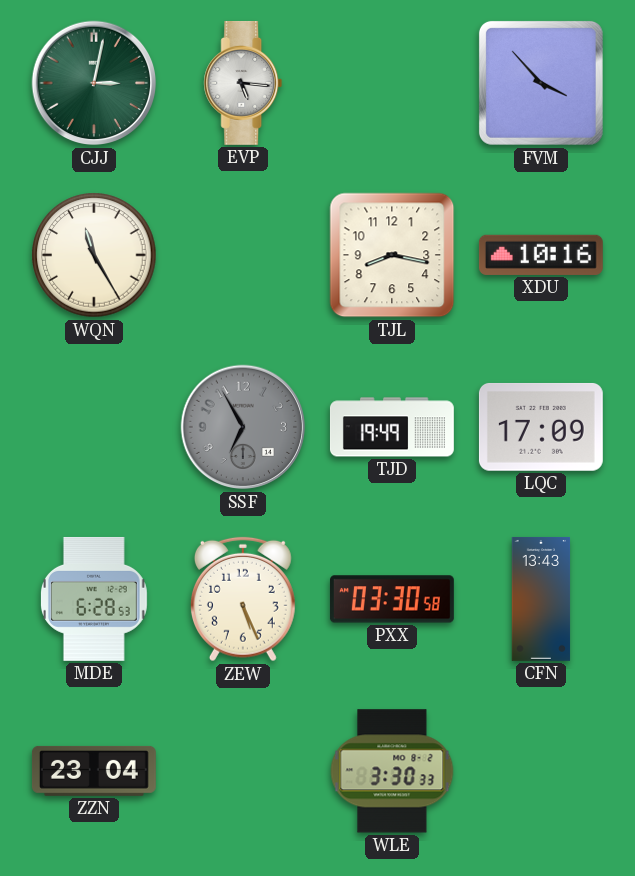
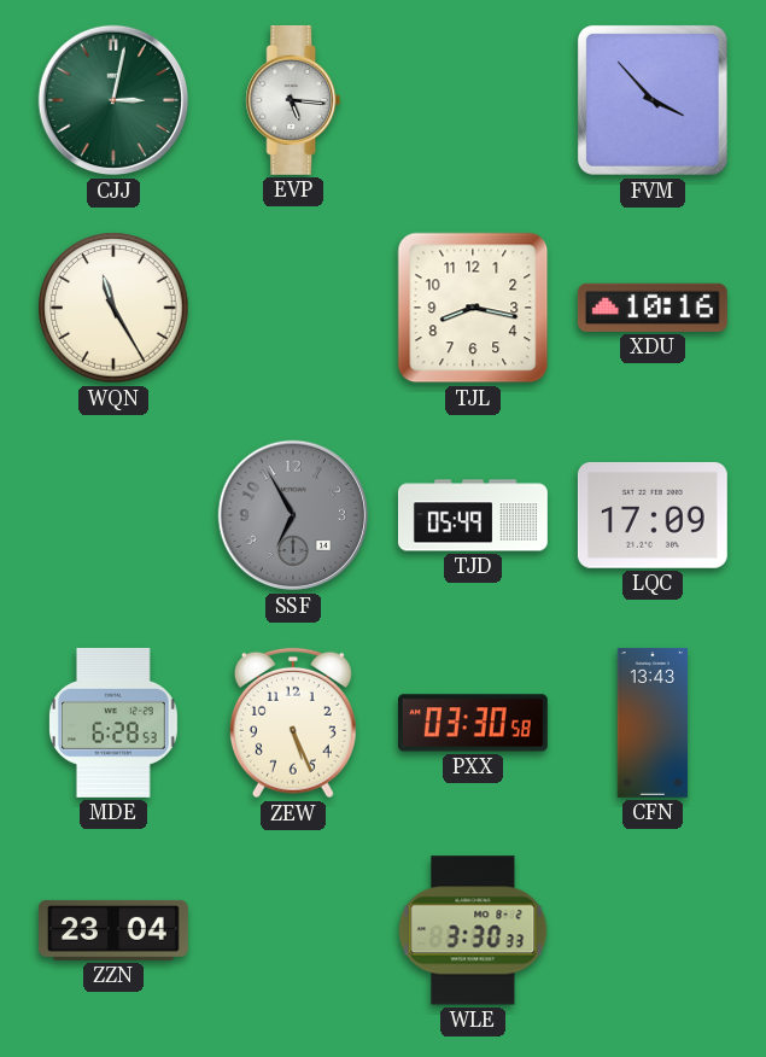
TJD: 19:49 -> 05:49 (473, 515)
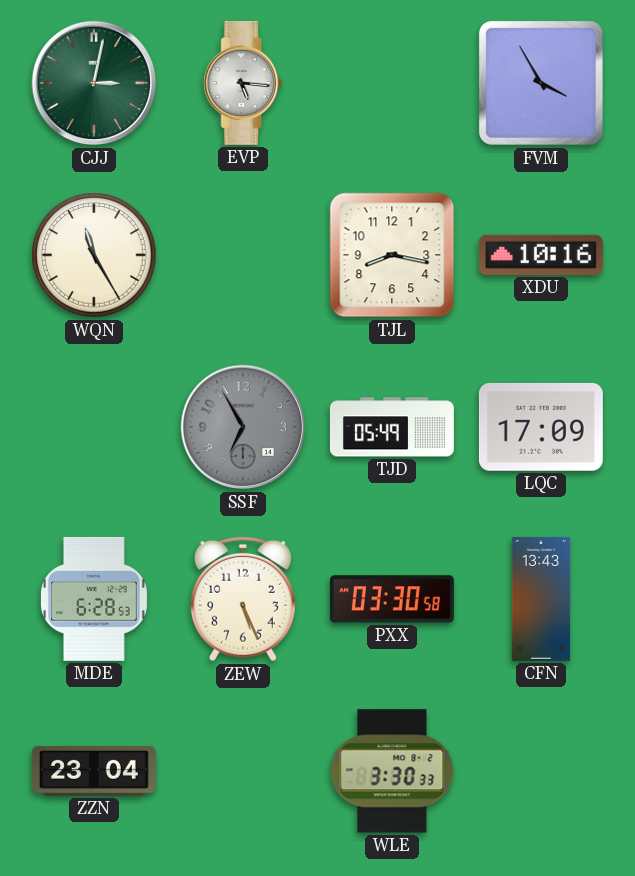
FVM: 3:53 -> 3:55 (541, 83)
